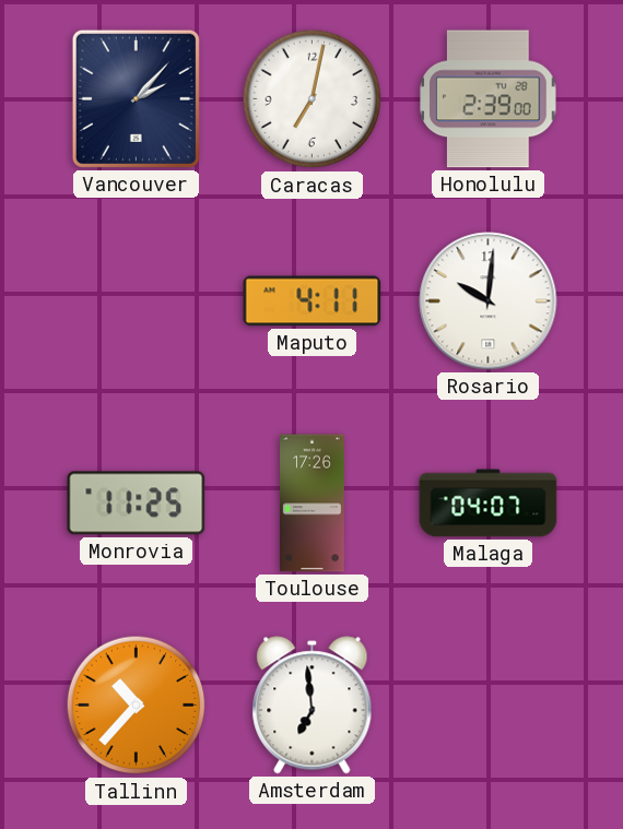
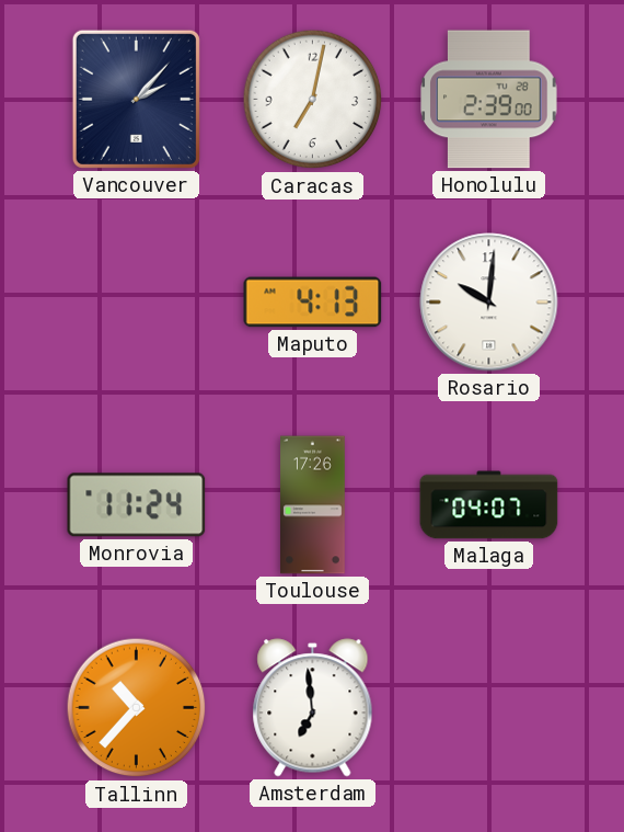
Maputo: 4:11 -> 4:13 (313, 303)
Monrovia: 11:25 -> 11:24 (137, 505)
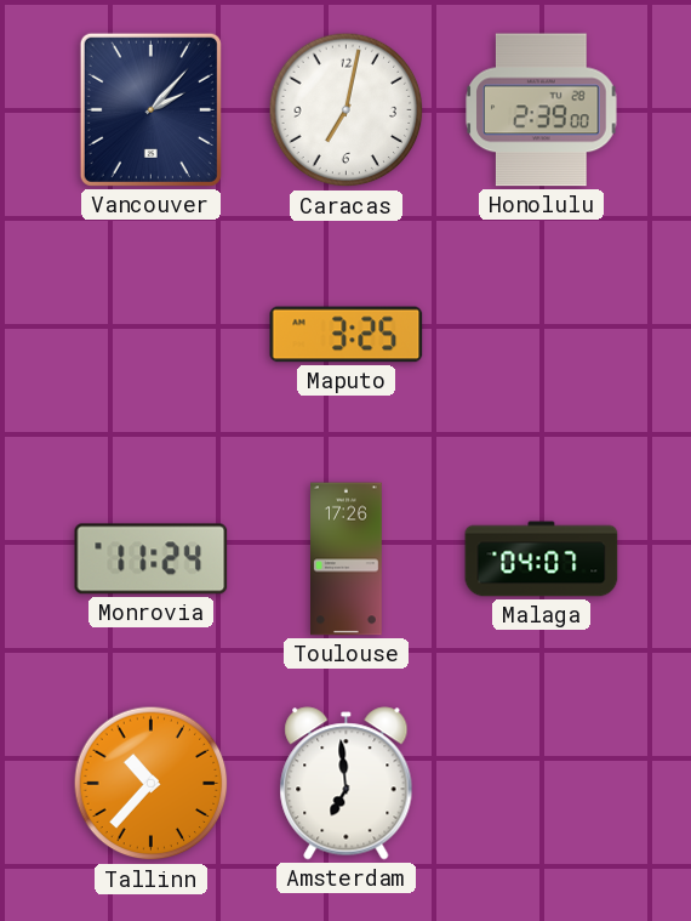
Maputo: 4:13 -> 3:25 (347, 335)
Rosario: 10:01 -> none (489, 303)
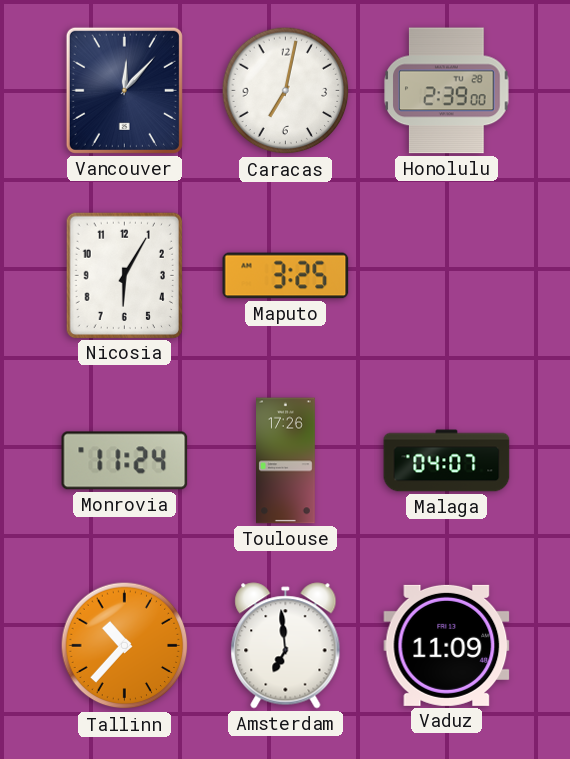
Vancouver: 2:07 -> 12:07 (124, 90)
Nicosia: none -> 6:05 (124, 275)
Vaduz: none -> 11:09 (447, 645)
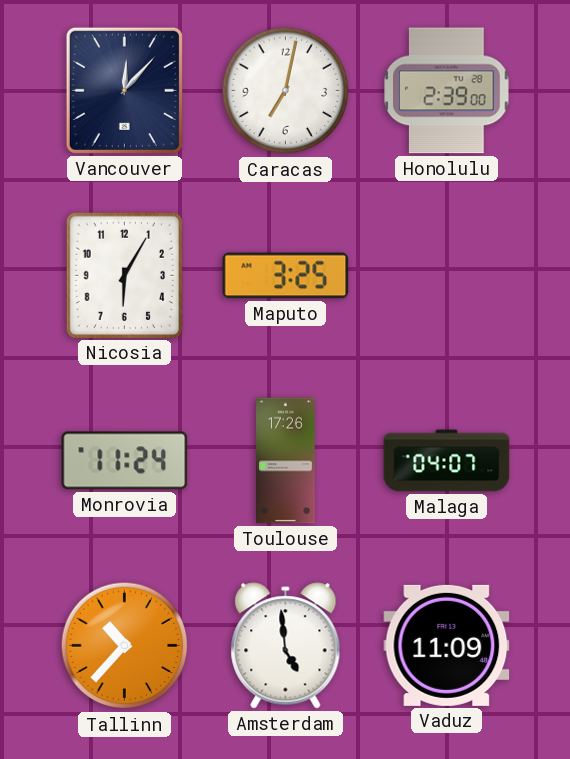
Amsterdam: 6:59 -> 4:59 (286, 646)
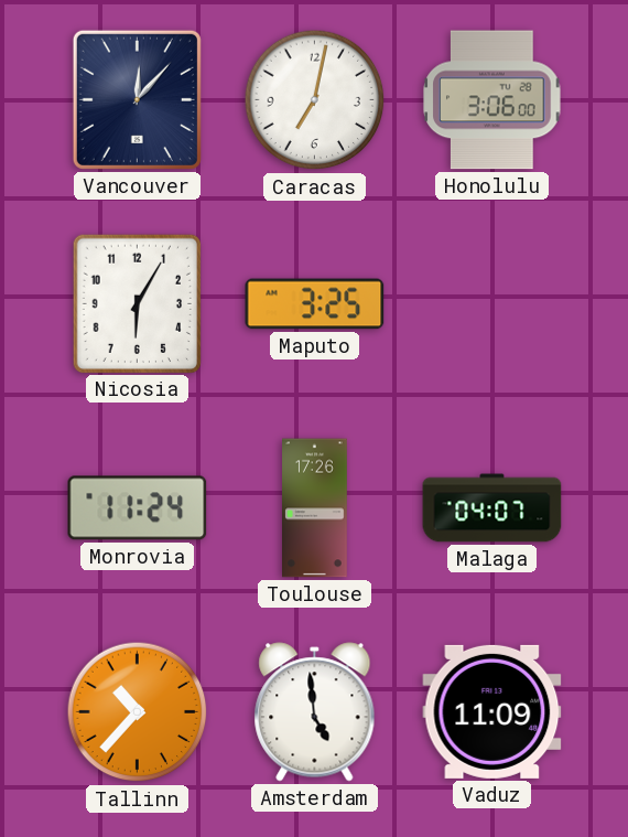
Honolulu: 2:39 -> 3:06 (492, 100)
